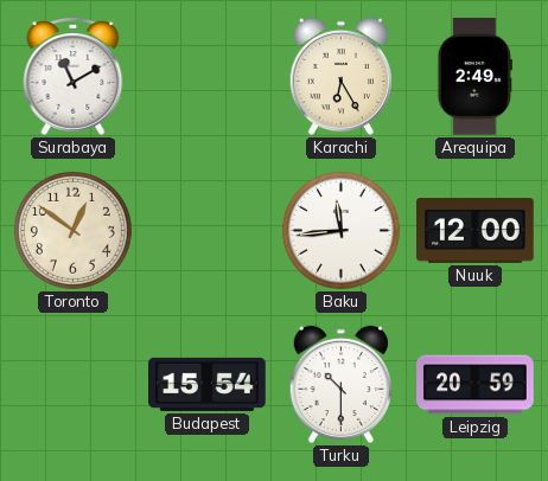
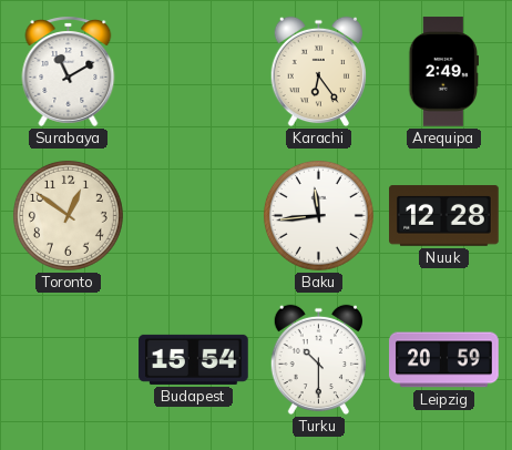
Karachi: 6:25 -> 6:24 (318, 72)
Nuuk: 12:00 -> 12:28 (444, 216)
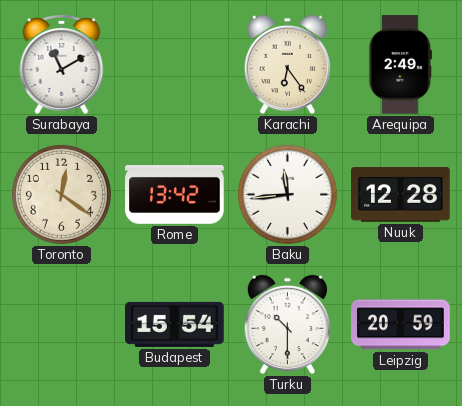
Toronto: 12:51 -> 12:21 (61, 194)
Rome: none -> 13:42 (175, 195)
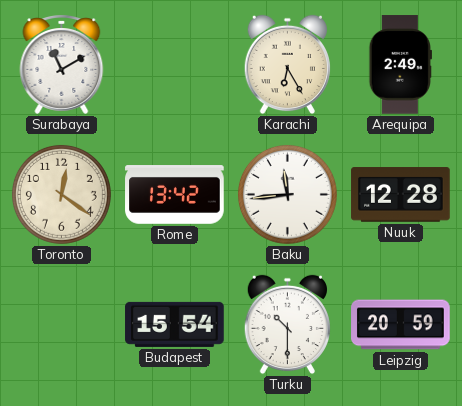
Karachi: 6:24 -> 6:25 (287, 65)
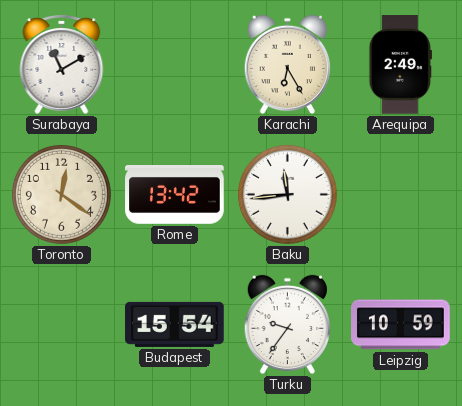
Nuuk: 12:28 -> none (401, 195)
Turku: 10:30 -> 9:36 (287, 325)
Leipzig: 20:59 -> 10:59 (401, 325)
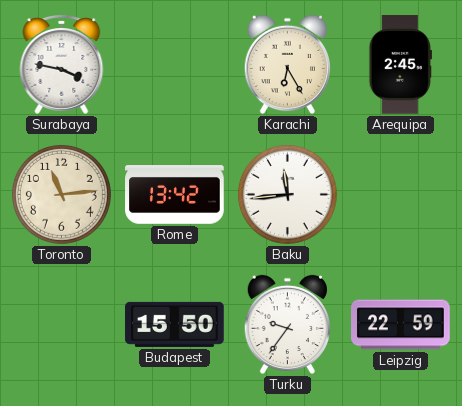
Surabaya: 11:10 -> 3:47 (62, 64)
Arequipa: 2:49 -> 2:45 (400, 65)
Toronto: 12:21 -> 11:14 (61, 194)
Budapest: 15:54 -> 15:50 (175, 324)
Leipzig: 10:59 -> 22:59 (401, 325)
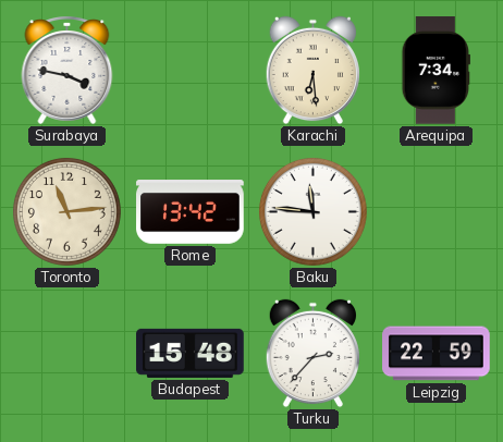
Karachi: 6:25 -> 6:29 (312, 71)
Arequipa: 2:45 -> 7:34 (435, 71)
Baku: 11:44 -> 11:46 (312, 211)
Budapest: 15:50 -> 15:48 (191, 353)
Turku: 9:36 -> 2:37 (312, 354)
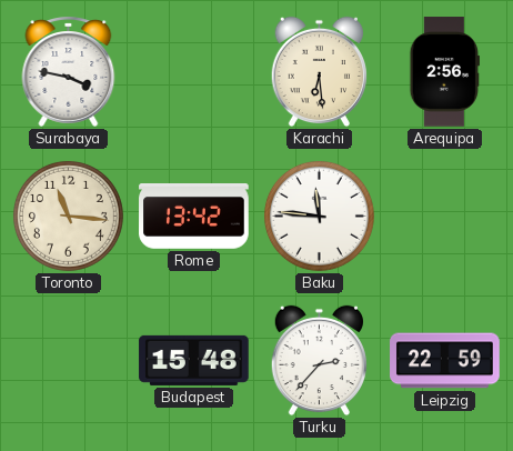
Arequipa: 7:34 -> 2:56 (444, 72)
Toronto: 11:14 -> 11:16 (68, 216)
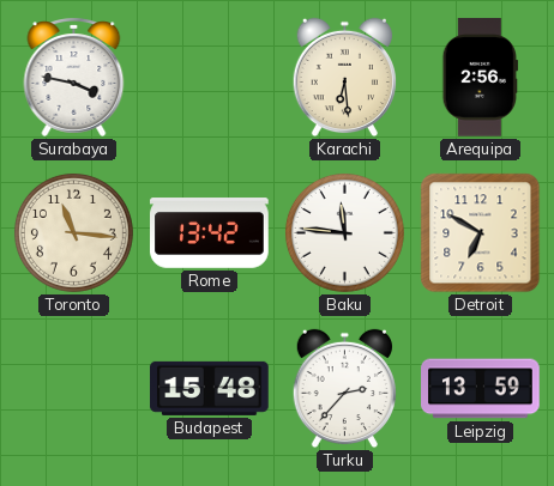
Detroit: none -> 6:50 (481, 233)
Leipzig: 22:59 -> 13:59 (481, 389)
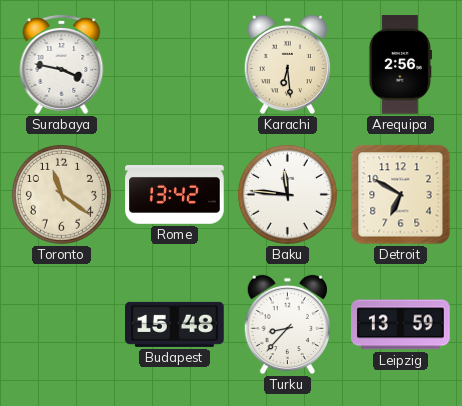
Toronto: 11:16 -> 11:21 (61, 194)
Turku: 2:37 -> 8:37 (287, 325)
